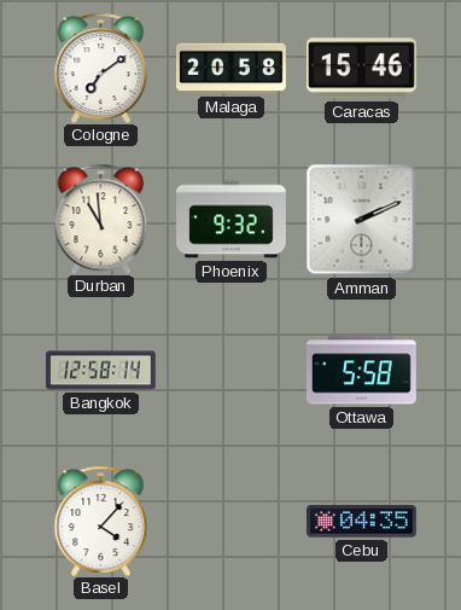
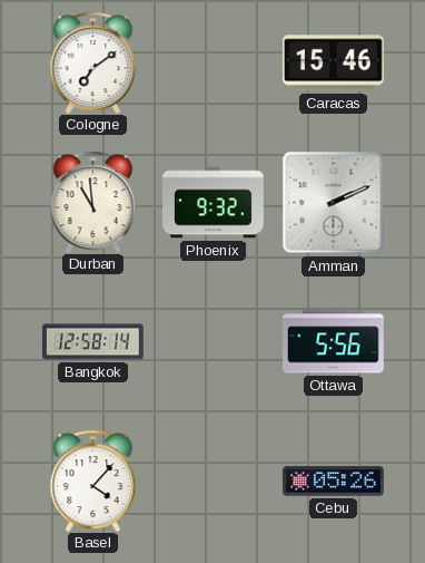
Malaga: 20:58 -> none (232, 69)
Ottawa: 5:58 -> 5:56 (333, 342)
Cebu: 04:35 -> 05:26 (334, 482)
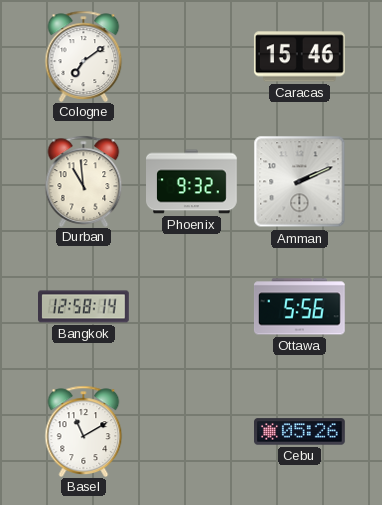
Basel: 4:07 -> 11:10 (84, 431)
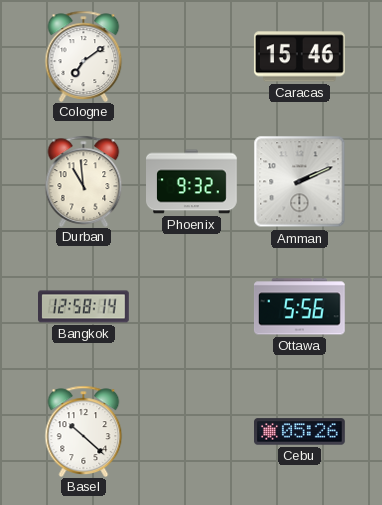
Basel: 11:10 -> 10:22 (84, 431)
